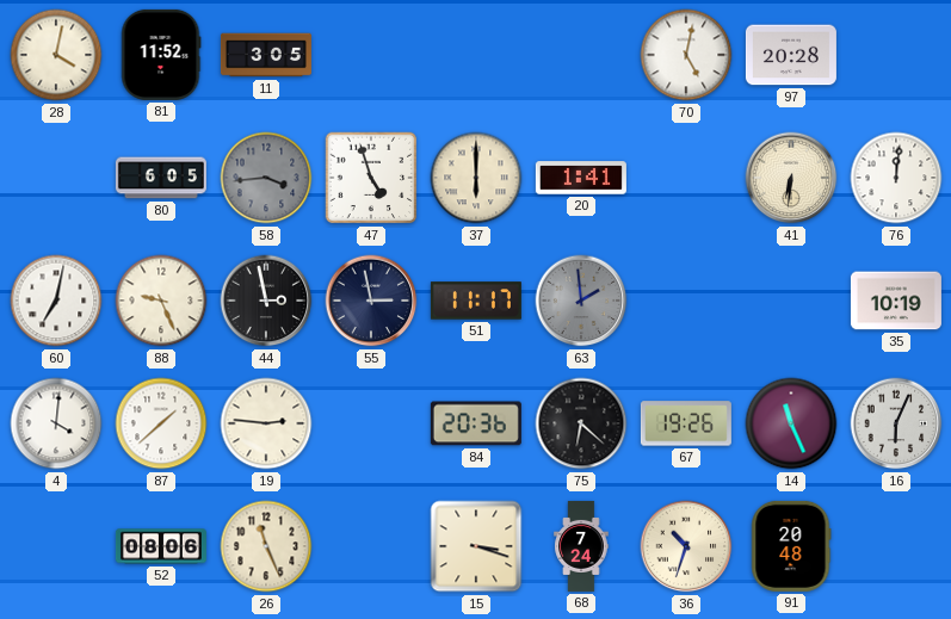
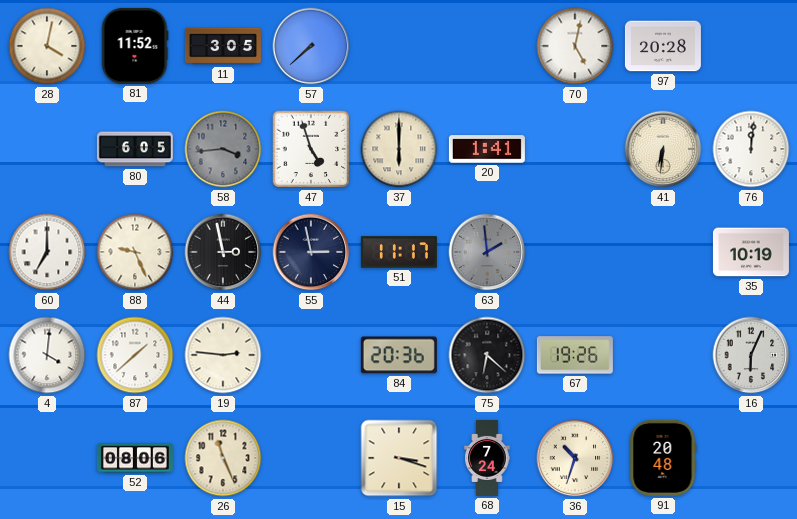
57: none -> 7:38 (311, 46)
60: 7:02 -> 7:00 (47, 252)
14: 11:26 -> none (791, 423)
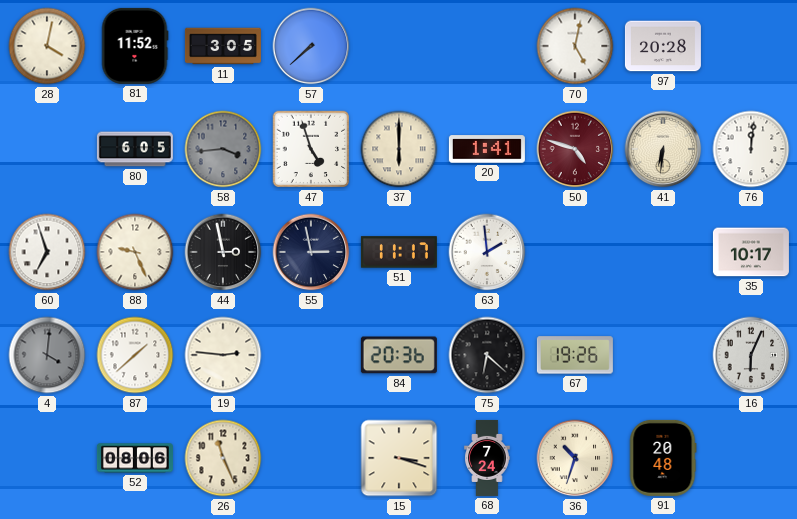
50: none -> 4:48 (575, 149)
60: 7:00 -> 6:57 (47, 252)
63 dial: grey -> white (487, 252)
35: 10:19 -> 10:17 (751, 252)
4 dial: white -> grey (47, 355)
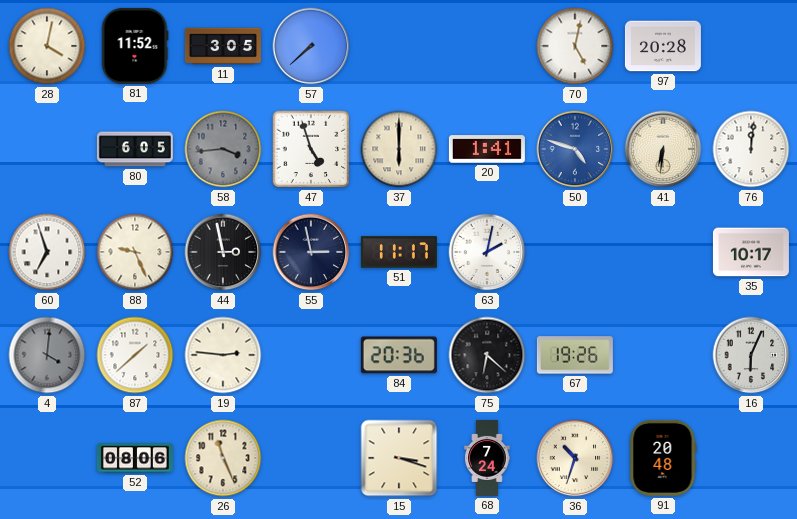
50 dial: burgundy -> blue (575, 149)
63: 1:59 -> 2:02 (487, 252)
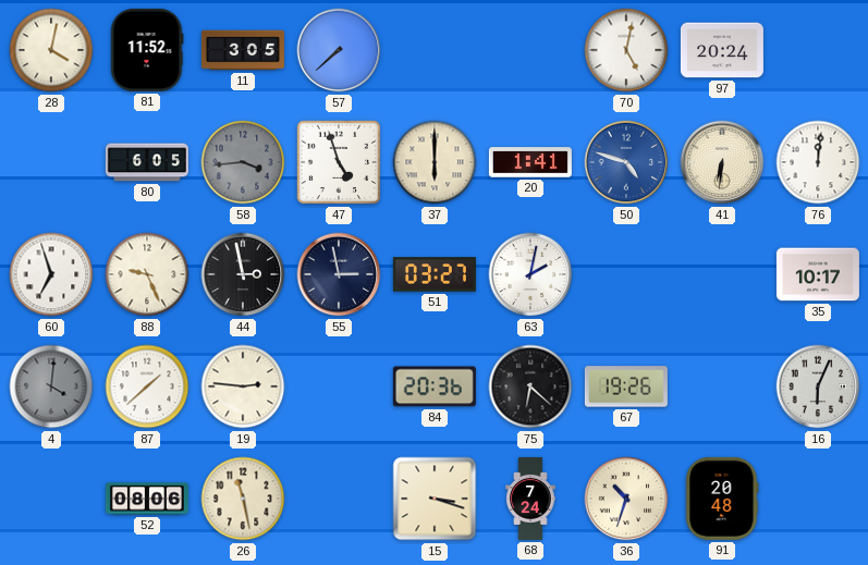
97: 20:28 -> 20:24 (722, 50)
51: 11:17 -> 03:27 (435, 274)
26: 11:26 -> 11:28 (243, 499)
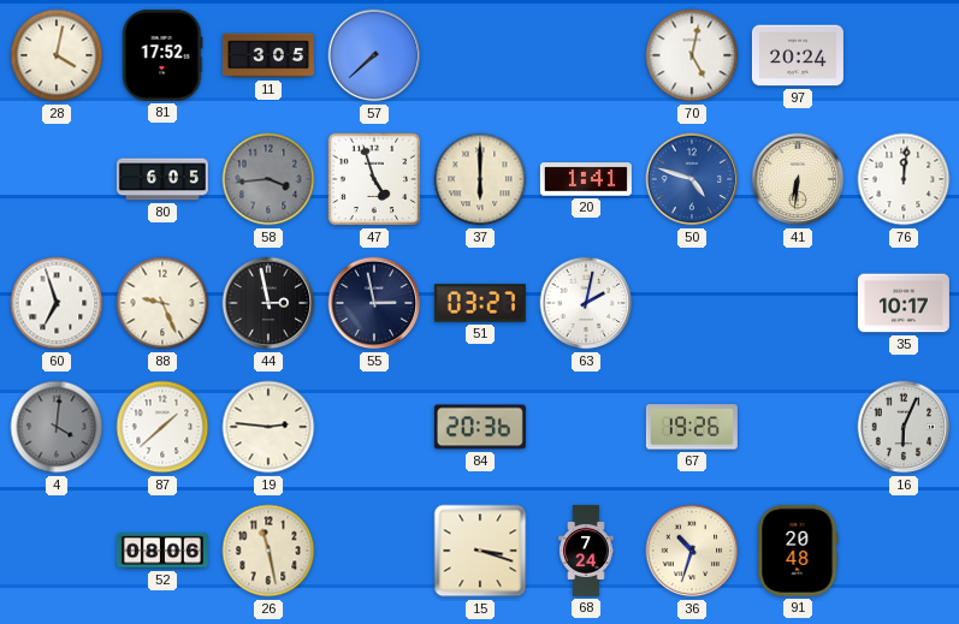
81: 11:52 -> 17:52 (162, 55)
75: 6:22 -> none (530, 386)
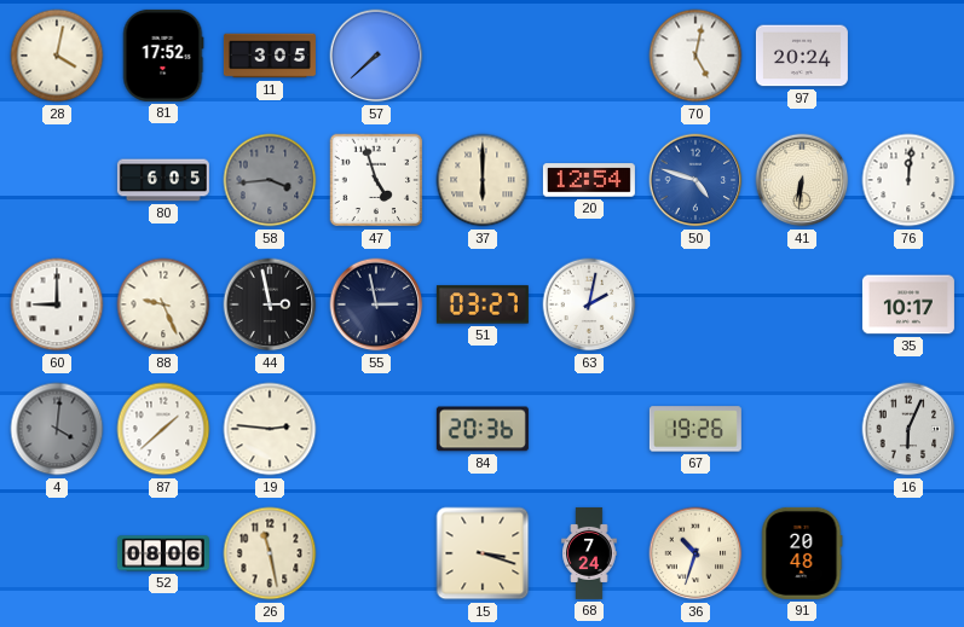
20: 1:41 -> 12:54 (589, 180)
60: 6:57 -> 9:00 (57, 304)
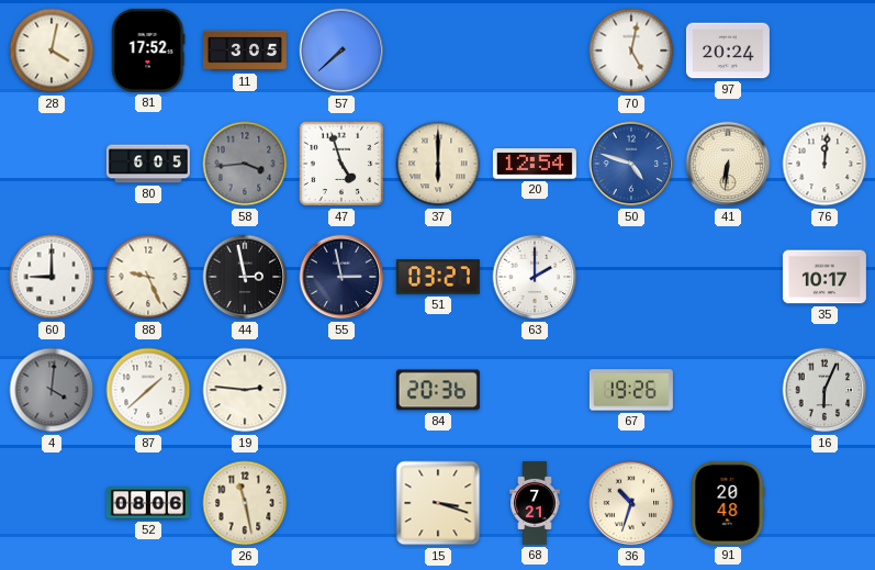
63: 2:02 -> 2:00 (535, 277)
68: 7:24 -> 7:21 (535, 503)
